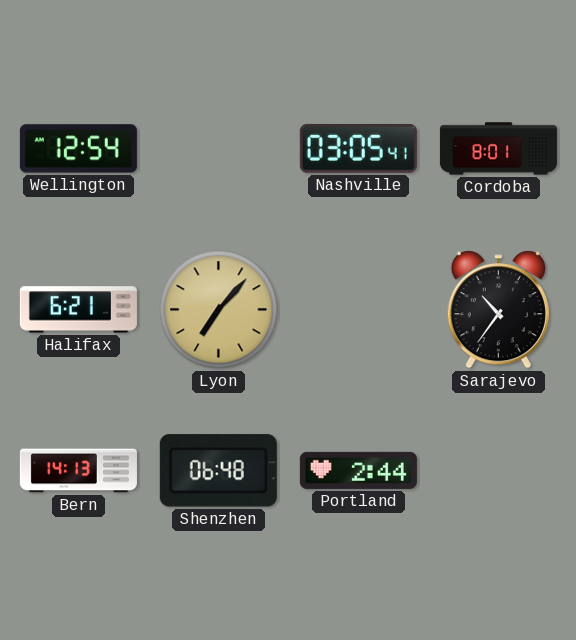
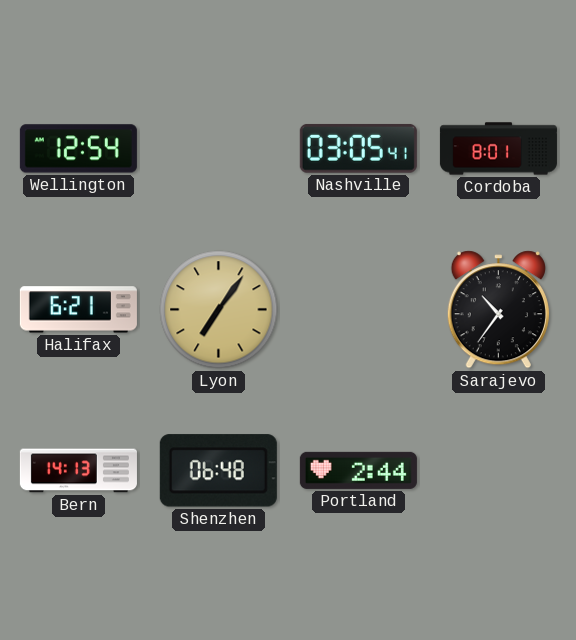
Lyon: 7:07 -> 7:06 (219, 310)
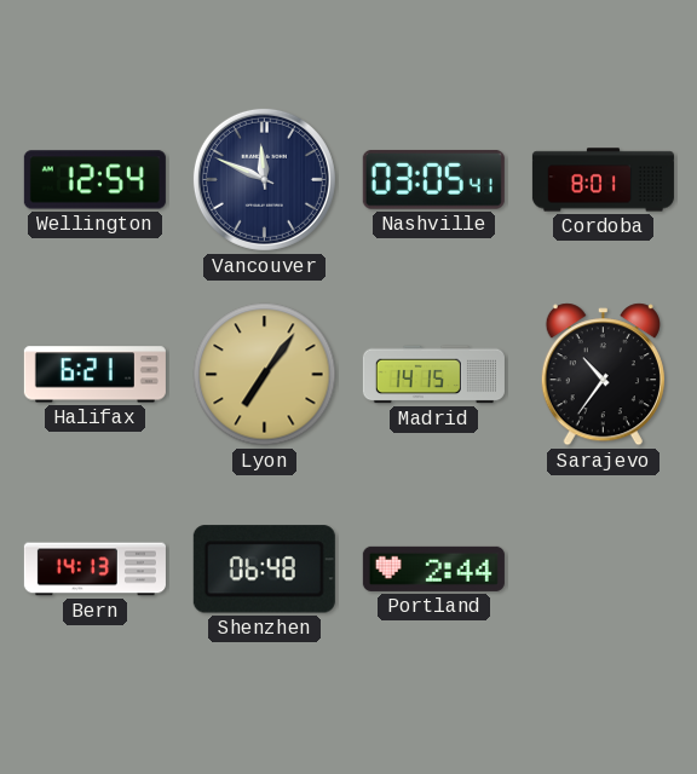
Vancouver: none -> 11:49 (264, 179)
Madrid: none -> 14:15 (433, 375)
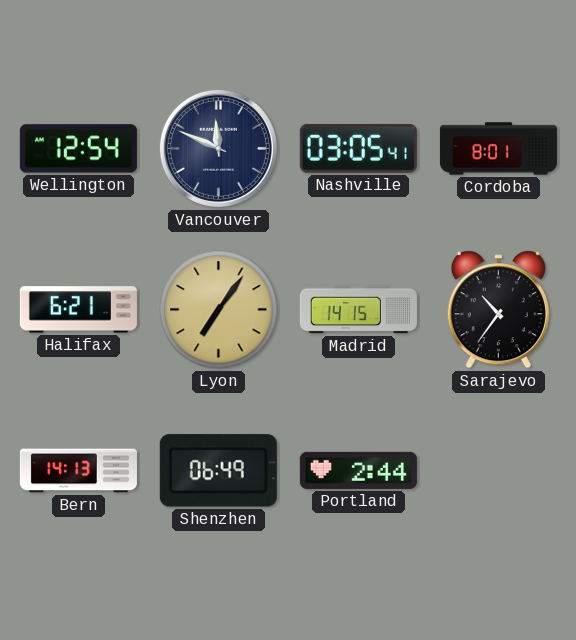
Shenzhen: 06:48 -> 06:49 (218, 471)
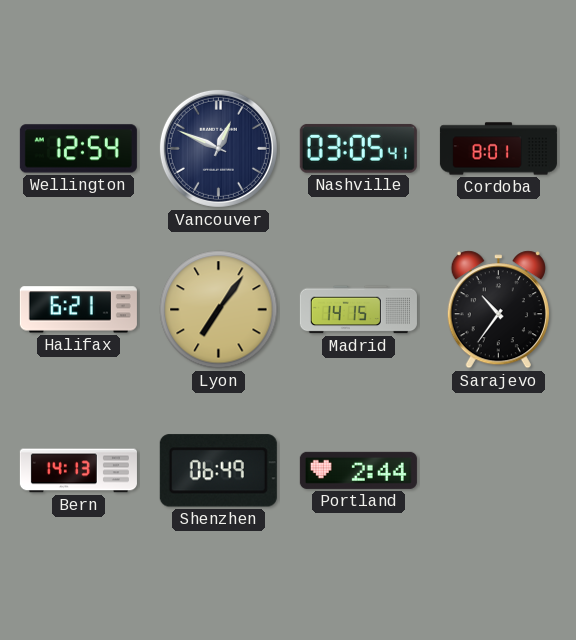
Vancouver: 11:49 -> 12:49 (218, 148)
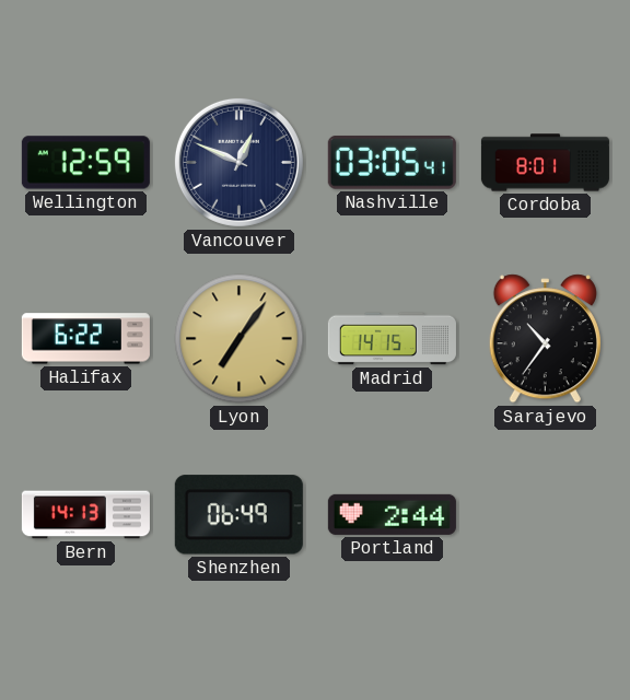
Wellington: 12:54 -> 12:59 (85, 163)
Halifax: 6:21 -> 6:22 (85, 339)
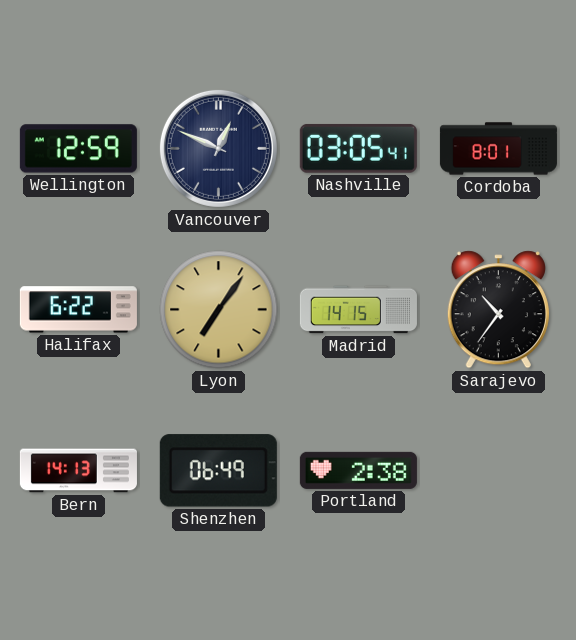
Portland: 2:44 -> 2:38 (358, 470)
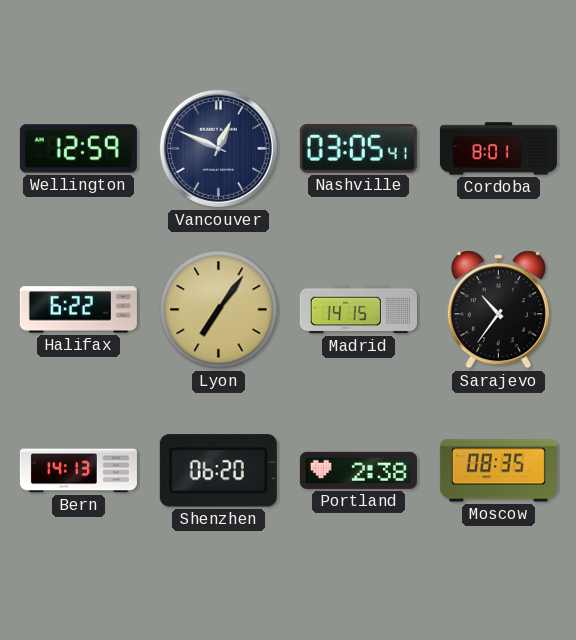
Shenzhen: 06:49 -> 06:20 (218, 471)
Moscow: none -> 08:35 (498, 471)
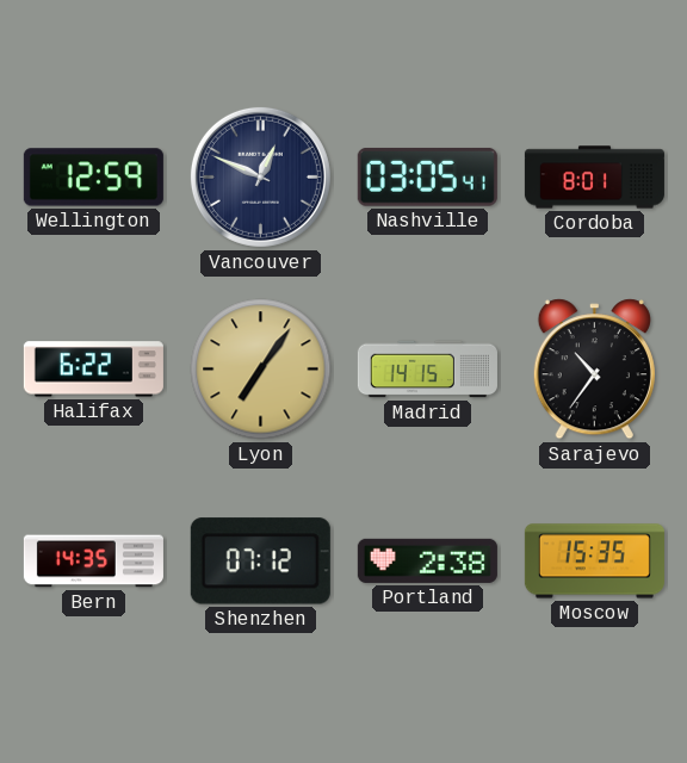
Bern: 14:13 -> 14:35 (93, 562)
Shenzhen: 06:20 -> 07:12 (260, 562)
Moscow: 08:35 -> 15:35 (594, 562)
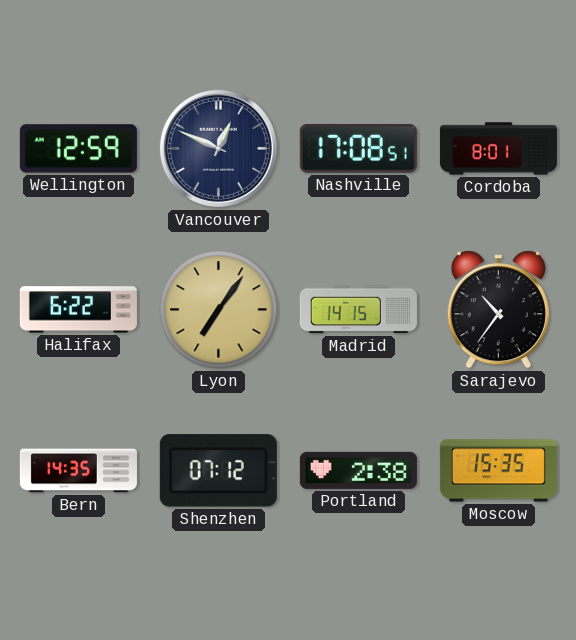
Nashville: 03:05 -> 17:08 (358, 148)
